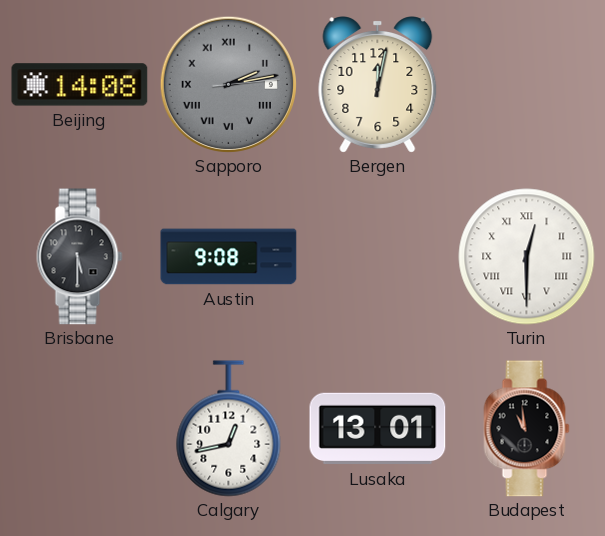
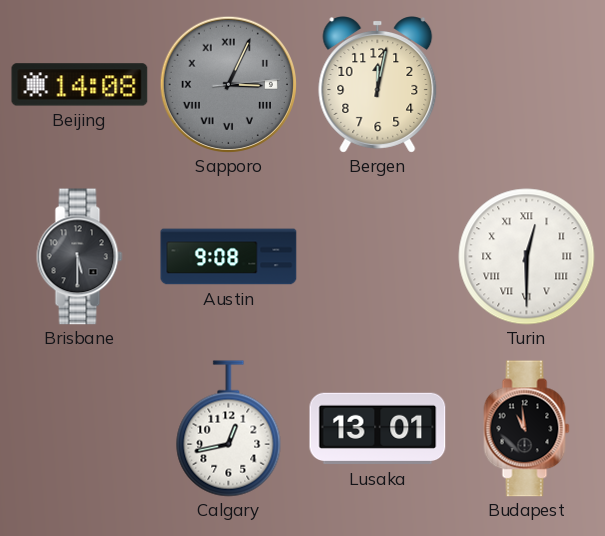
Sapporo: 2:13 -> 3:04 (228, 84)
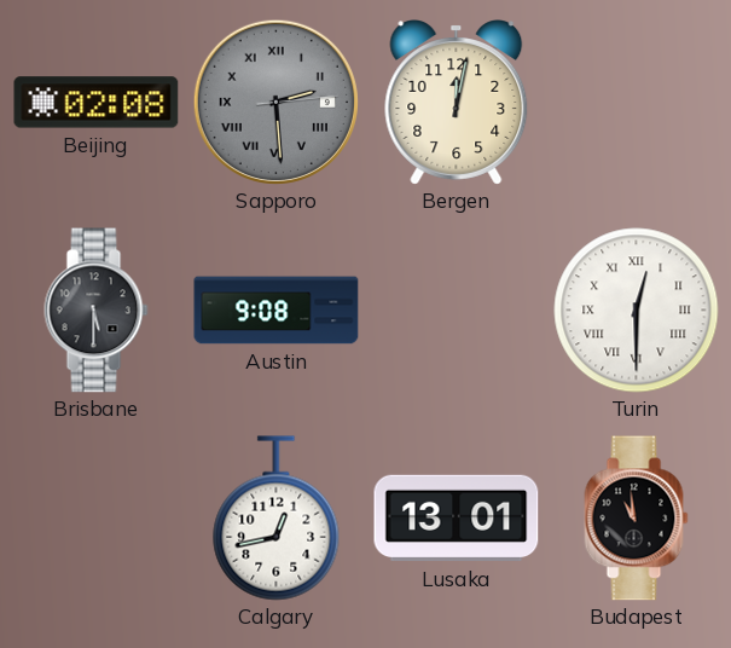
Beijing: 14:08 -> 02:08 (97, 103)
Sapporo: 3:04 -> 2:29 (275, 102)
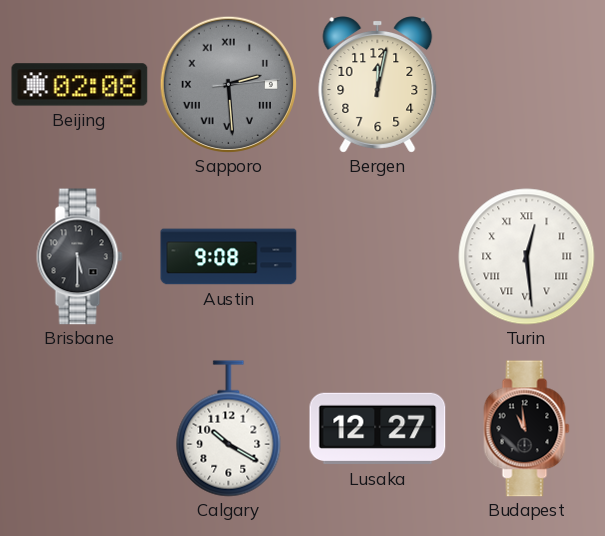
Turin: 12:30 -> 12:29 (527, 257)
Calgary: 12:43 -> 10:20 (229, 429)
Lusaka: 13:01 -> 12:27 (378, 429)
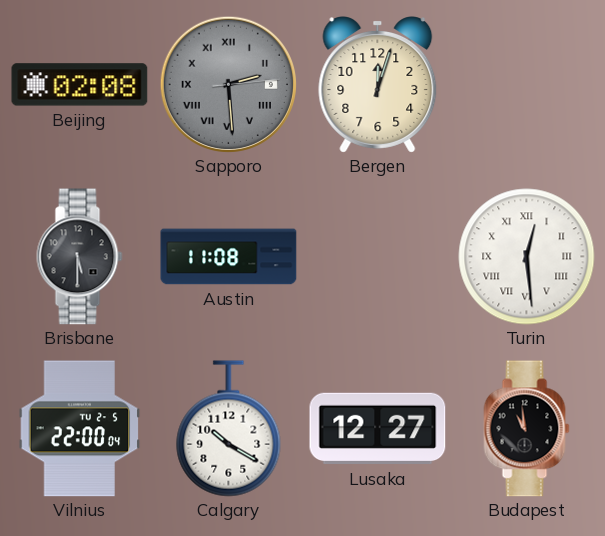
Bergen: 12:02 -> 12:03 (378, 85)
Austin: 9:08 -> 11:08 (229, 257)
Vilnius: none -> 22:00 (80, 429)
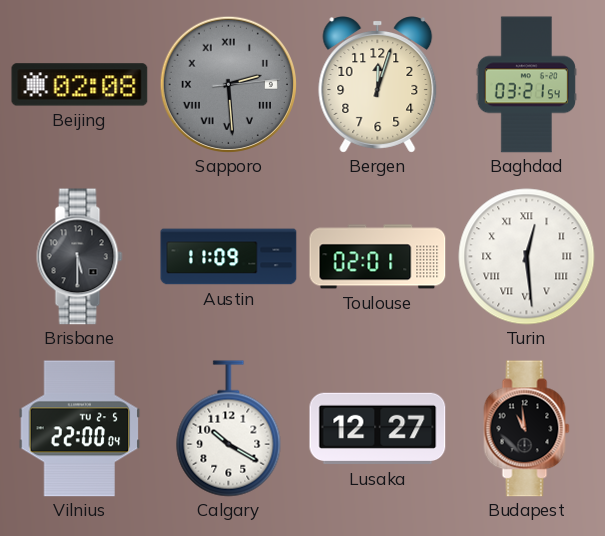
Baghdad: none -> 03:21 (526, 85)
Austin: 11:08 -> 11:09 (229, 257)
Toulouse: none -> 02:01 (378, 257)
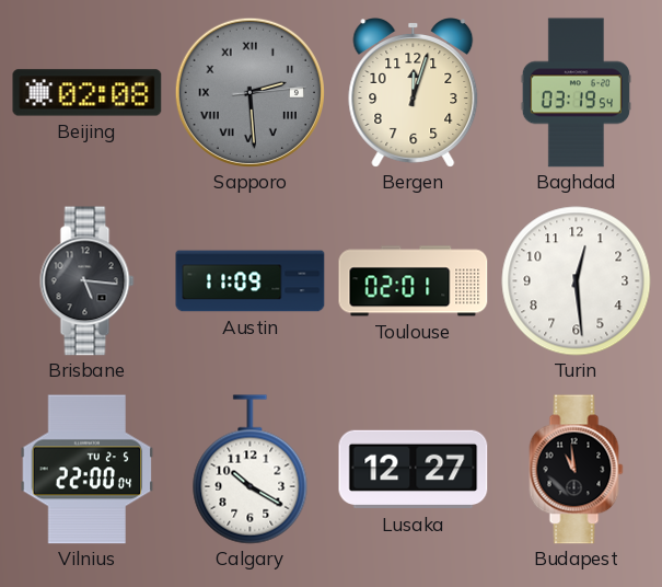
Baghdad: 03:21 -> 03:19 (576, 93)
Brisbane: 5:30 -> 5:16 (88, 281)
Turin numerals: Roman -> Arabic (577, 281)
